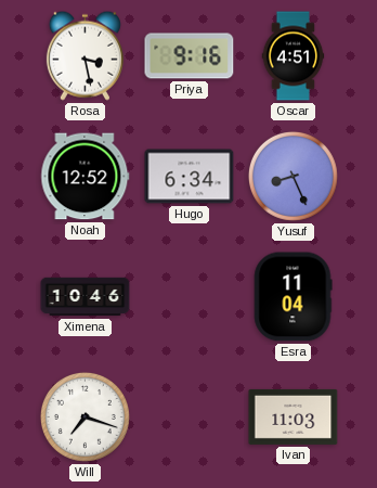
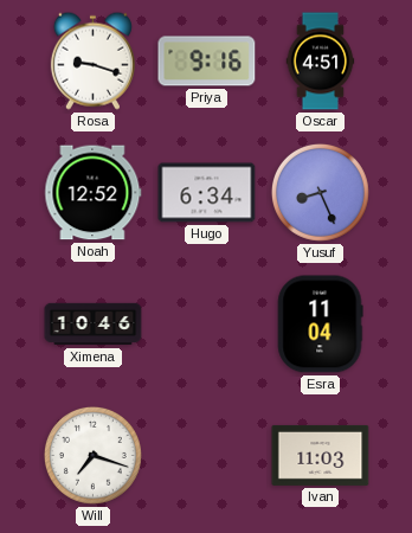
Rosa: 3:28 -> 9:18 (92, 60)
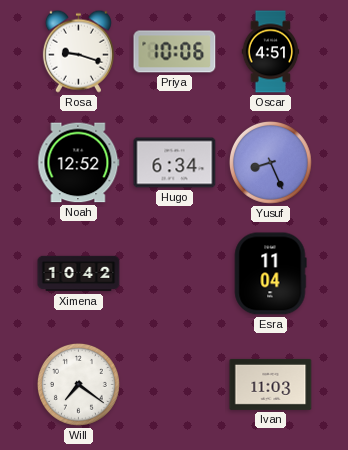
Priya: 9:16 -> 10:06 (175, 52)
Ximena: 10:46 -> 10:42 (79, 274)
Will: 7:18 -> 7:21 (78, 384)
